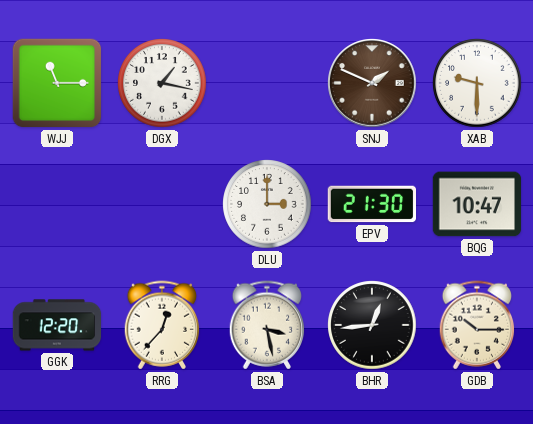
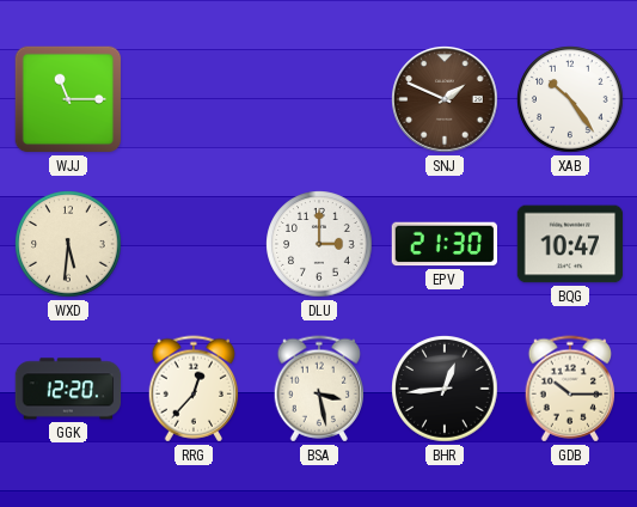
DGX: 1:17 -> none (162, 83)
XAB: 9:30 -> 10:24 (570, 99)
WXD: none -> 5:31 (68, 244)
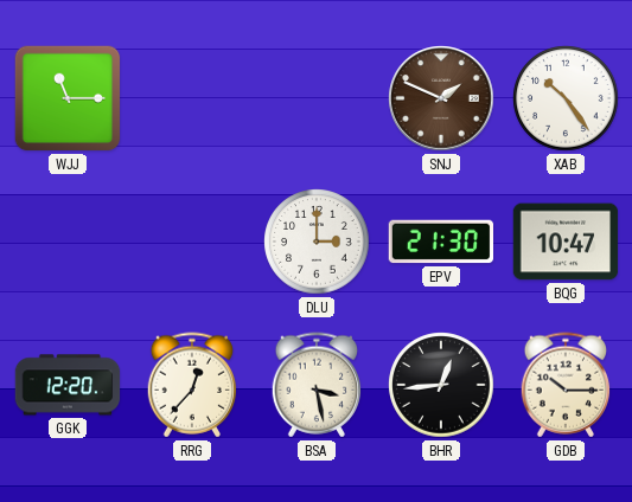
WXD: 5:31 -> none (68, 244)
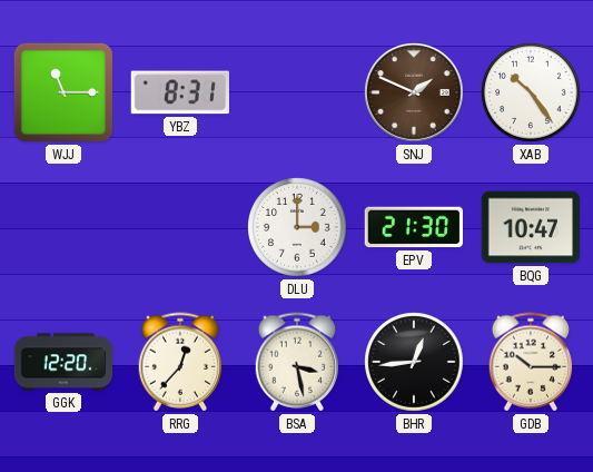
YBZ: none -> 8:31 (180, 92)
